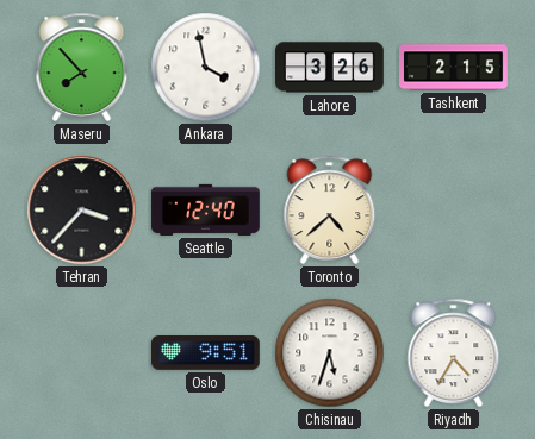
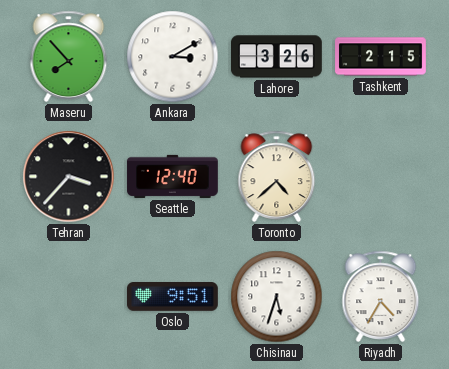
Ankara: 3:58 -> 3:10 (173, 57)
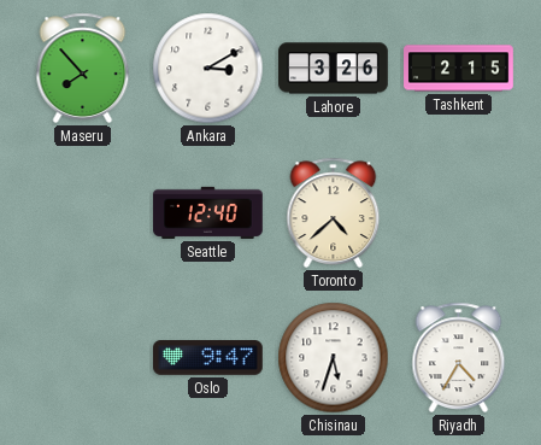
Tehran: 3:37 -> none (69, 177)
Oslo: 9:51 -> 9:47 (208, 358)
